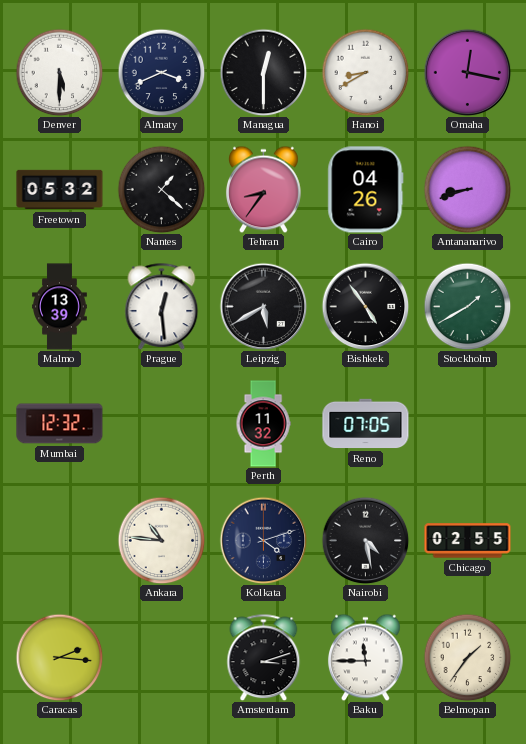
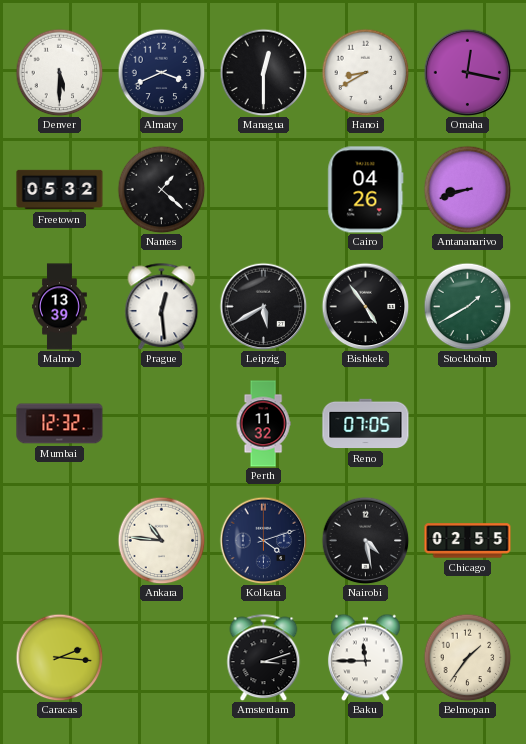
Tehran: 8:36 -> none (264, 189)
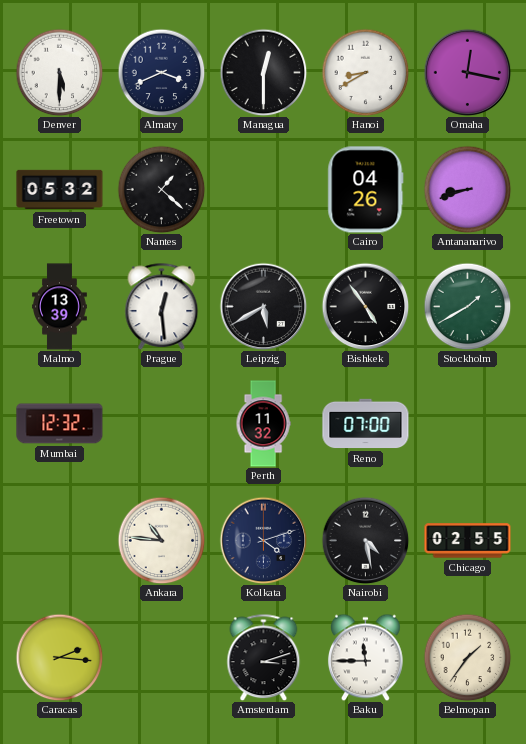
Reno: 07:05 -> 07:00 (366, 424)
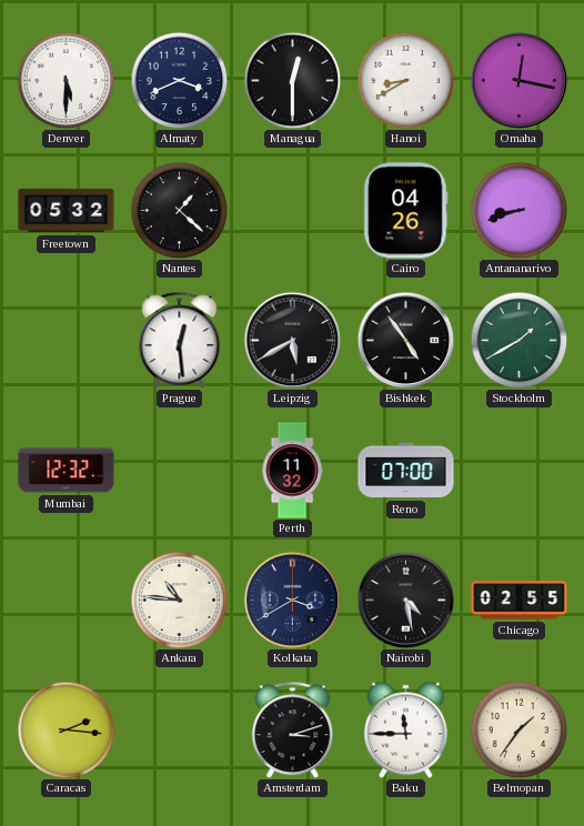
Malmo: 13:39 -> none (60, 307)
Kolkata: 4:12 -> 3:40 (292, 600)
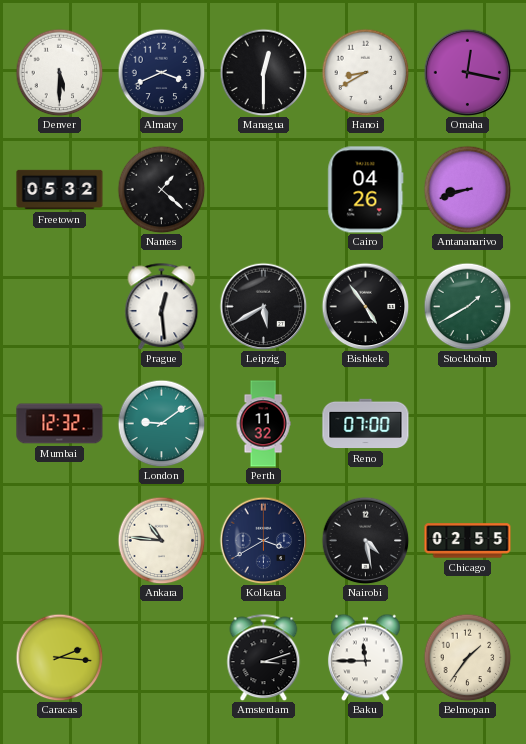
London: none -> 9:09 (161, 423)
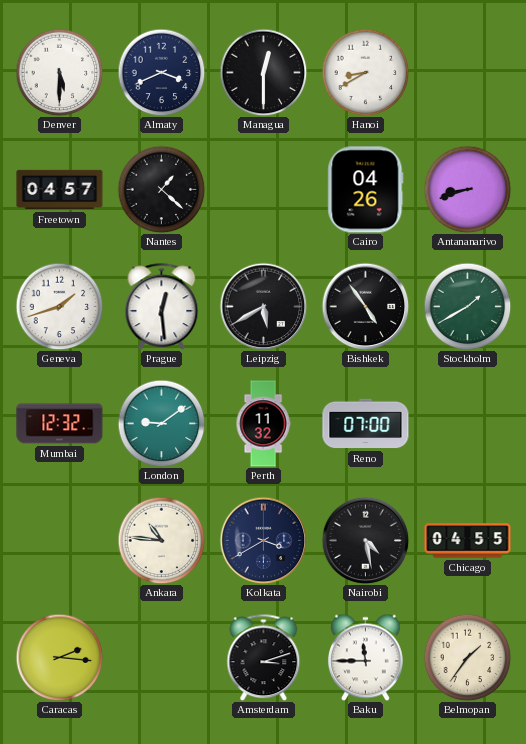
Omaha: 12:17 -> none (467, 72)
Freetown: 05:32 -> 04:57 (60, 190)
Geneva: none -> 1:42 (59, 306)
Chicago: 02:55 -> 04:55 (468, 541)
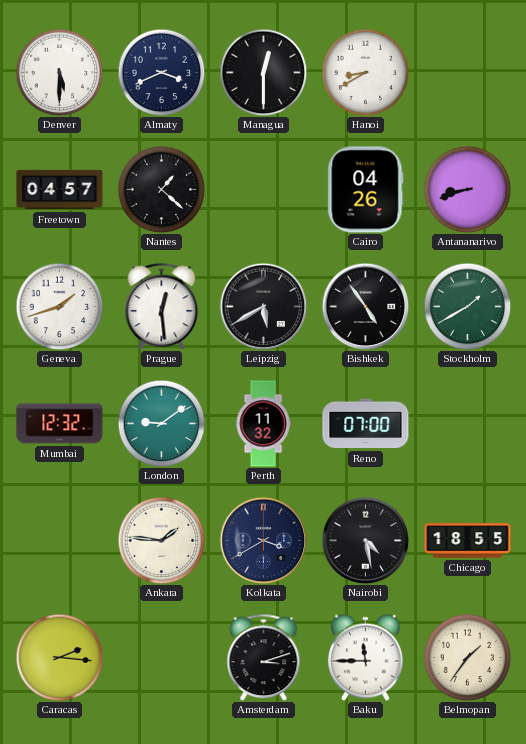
Ankara: 10:46 -> 1:46 (161, 540)
Chicago: 04:55 -> 18:55 (468, 541)
